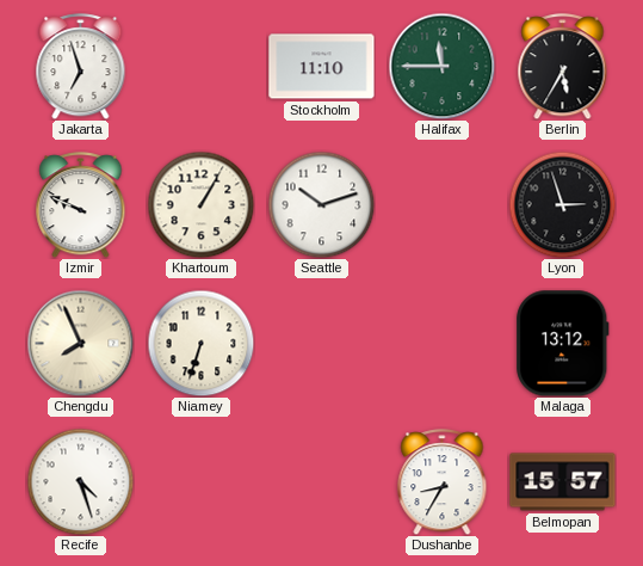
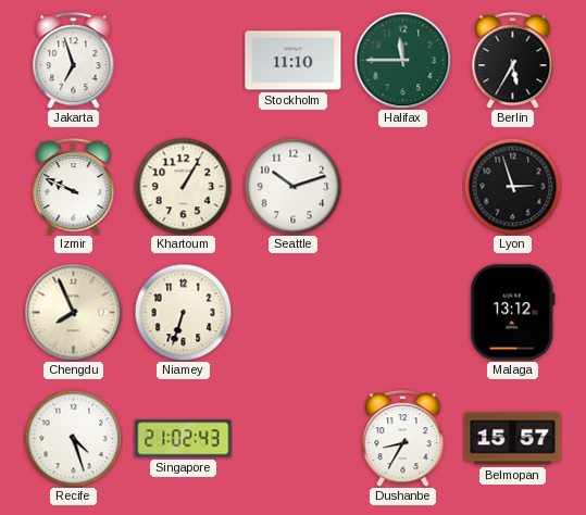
Singapore: none -> 21:02 (184, 439)
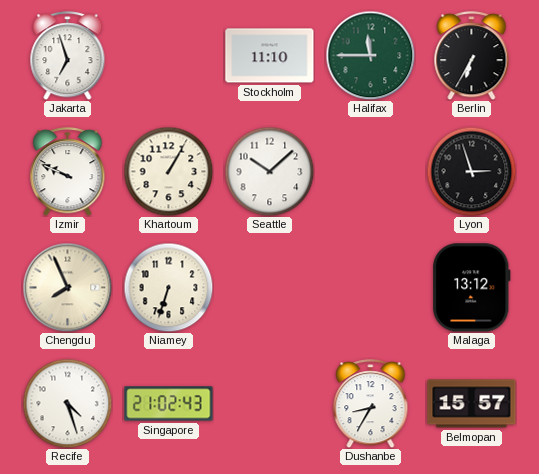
Berlin: 5:35 -> 6:35 (472, 56)
Seattle: 10:12 -> 10:08 (269, 171)
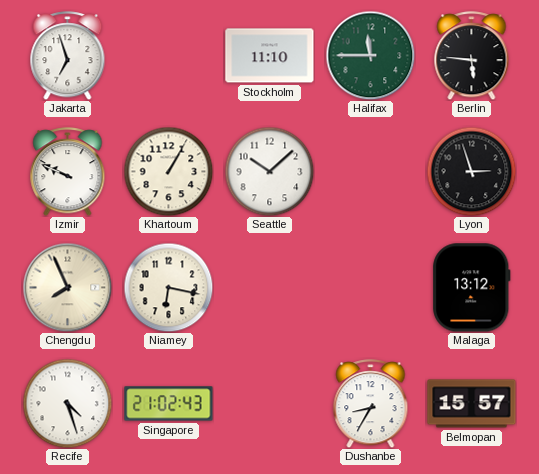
Berlin: 6:35 -> 5:46 (472, 56)
Niamey: 6:33 -> 6:17 (168, 287)
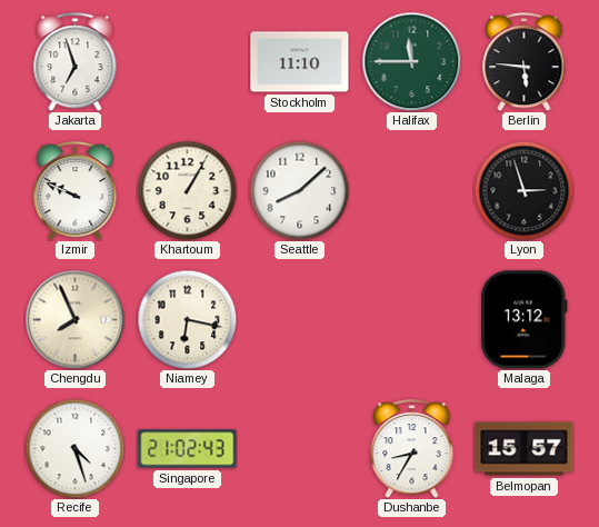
Seattle: 10:08 -> 8:08 (299, 190)
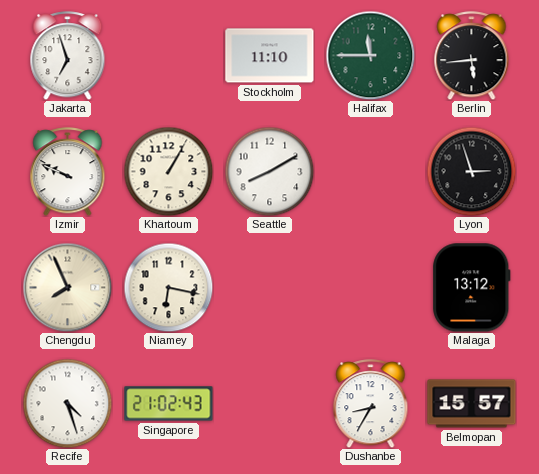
Berlin: 5:46 -> 5:44 (472, 56)
Seattle: 8:08 -> 8:10 (269, 171)
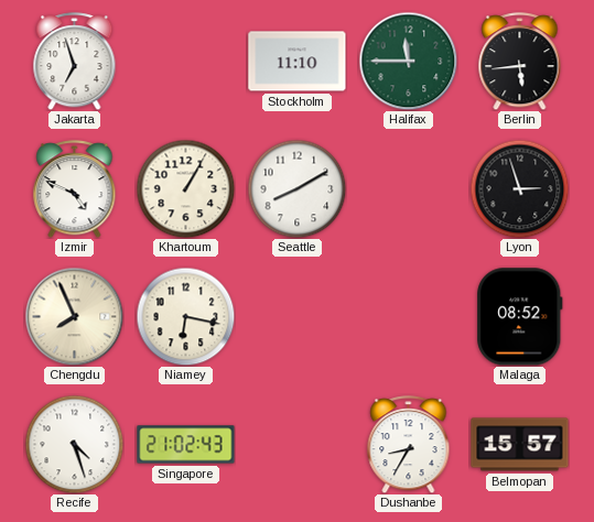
Izmir: 9:49 -> 4:49 (75, 189)
Malaga: 13:12 -> 08:52 (520, 317)
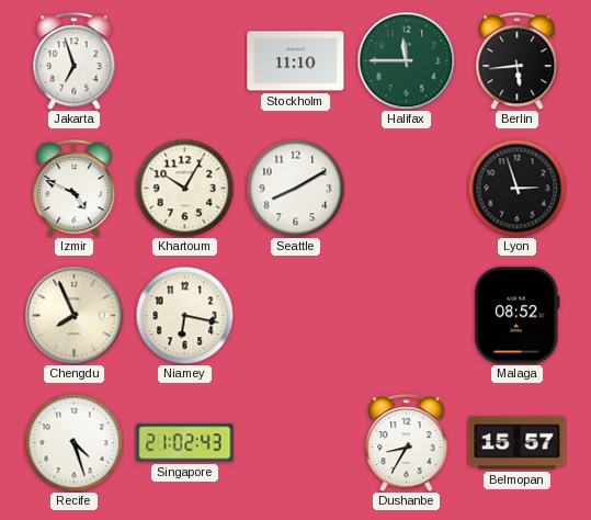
Khartoum: 1:05 -> 10:05 (184, 188)
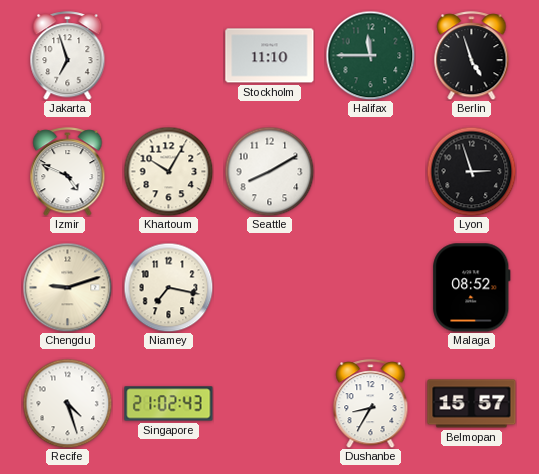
Berlin: 5:44 -> 4:57 (472, 56)
Chengdu: 7:56 -> 9:12 (67, 287)
Niamey: 6:17 -> 7:17 (168, 287)
